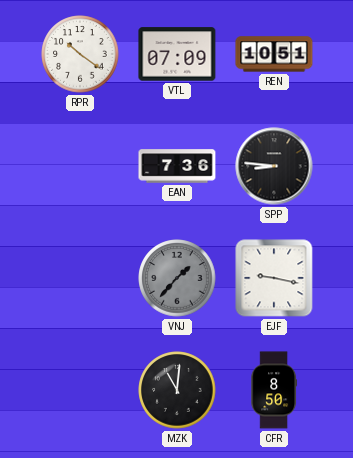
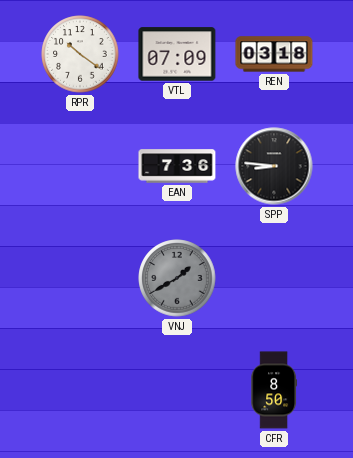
REN: 10:51 -> 03:18 (274, 54)
VNJ: 1:37 -> 1:40 (177, 278)
EJF: 9:17 -> none (274, 278)
MZK: 11:01 -> none (177, 390)
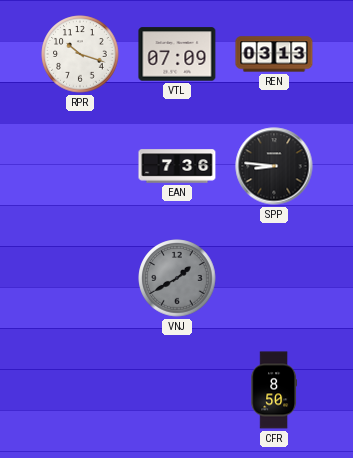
RPR: 10:21 -> 10:18 (80, 54)
REN: 03:18 -> 03:13 (274, 54)
